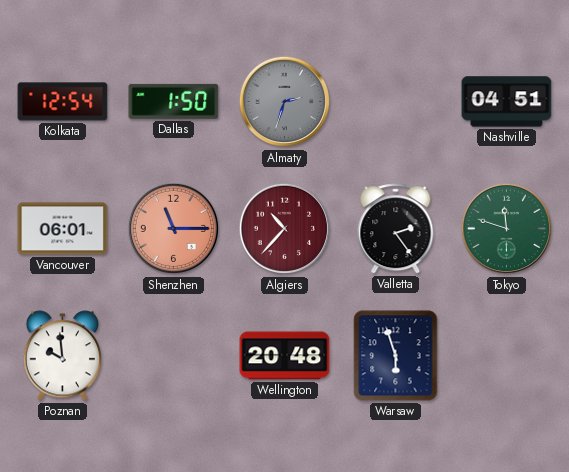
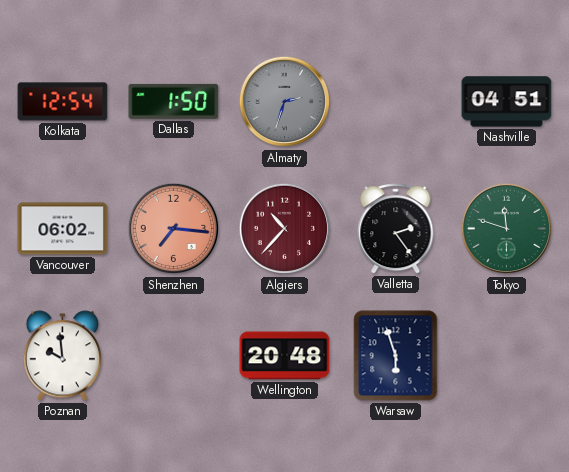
Vancouver: 06:01 -> 06:02 (63, 229)
Shenzhen: 11:15 -> 7:16 (174, 229)
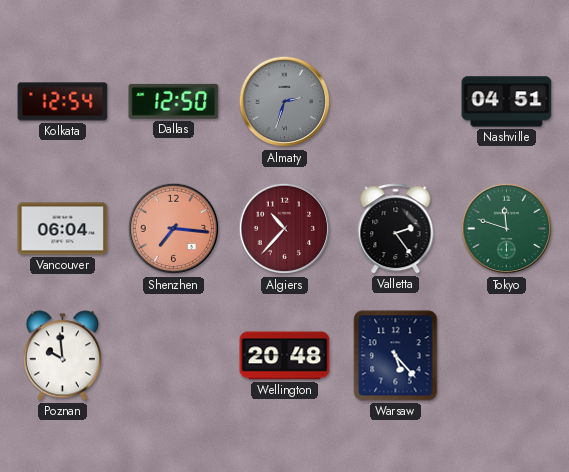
Dallas: 1:50 -> 12:50 (174, 101)
Vancouver: 06:02 -> 06:04 (63, 229)
Warsaw: 5:57 -> 5:23 (396, 356)
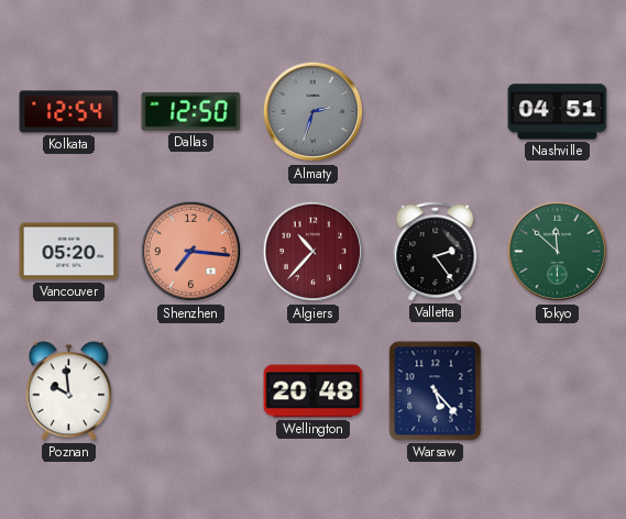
Vancouver: 06:04 -> 05:20 (69, 252)
Tokyo: 11:48 -> 11:52 (558, 252)
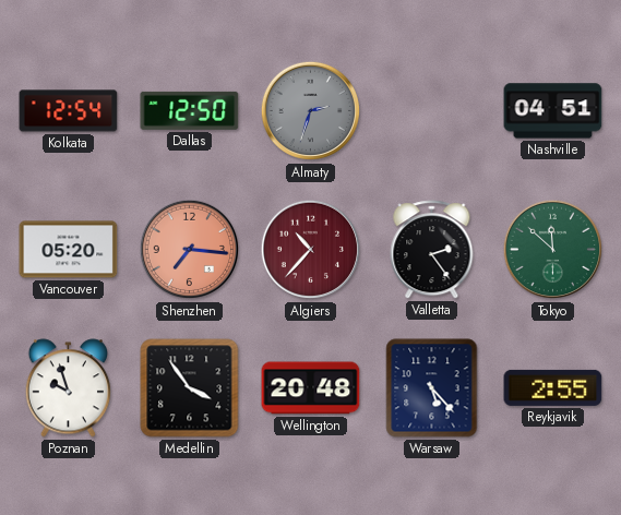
Poznan: 9:59 -> 9:57 (69, 388)
Medellin: none -> 3:54 (190, 388)
Reykjavik: none -> 2:55 (553, 387)
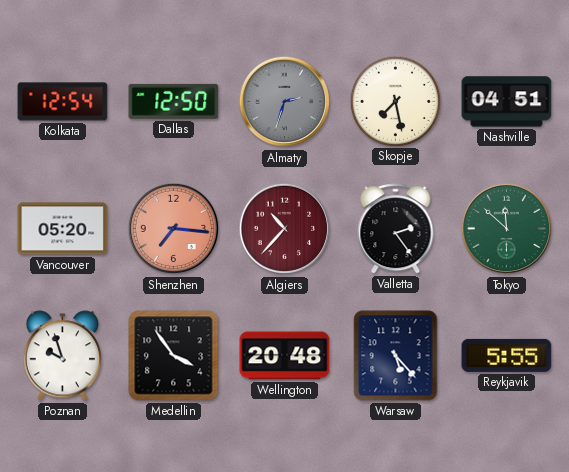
Skopje: none -> 7:28 (395, 101)
Reykjavik: 2:55 -> 5:55 (507, 355)
